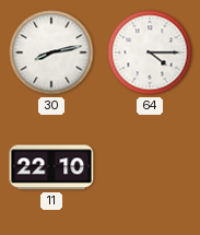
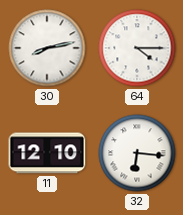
11: 22:10 -> 12:10 (47, 153)
32: none -> 6:16 (137, 153)
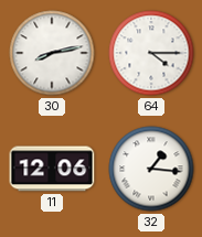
11: 12:10 -> 12:06 (52, 169)
32: 6:16 -> 1:16 (151, 169)
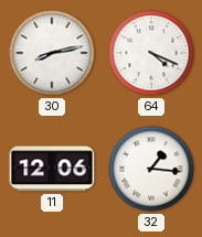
64: 4:15 -> 4:19 (151, 53)
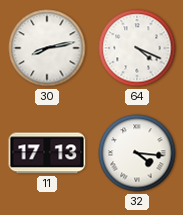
11: 12:06 -> 17:13 (47, 153)
32: 1:16 -> 4:16 (137, 153)
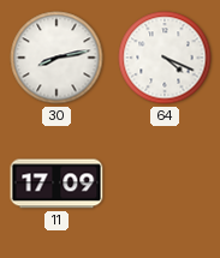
11: 17:13 -> 17:09 (57, 184)
32: 4:16 -> none (137, 153)
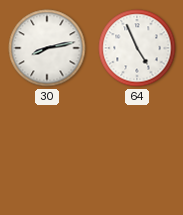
64: 4:19 -> 4:56 (137, 48)
11: 17:09 -> none (57, 184)
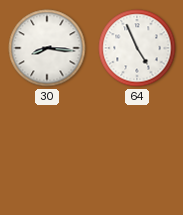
30: 8:13 -> 8:16 (47, 48)
